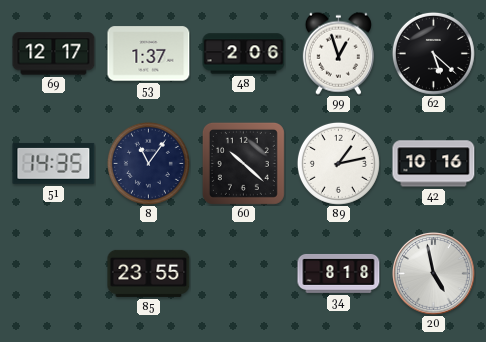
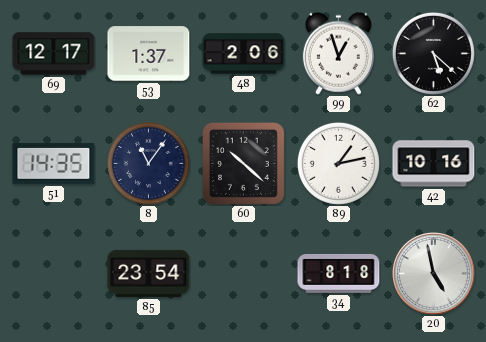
85: 23:55 -> 23:54 (149, 273)
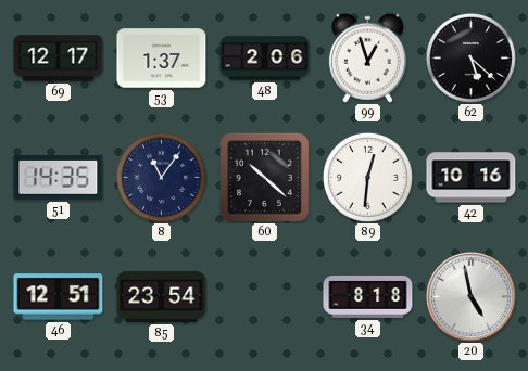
89: 1:13 -> 12:31 (367, 177)
46: none -> 12:51 (59, 297)
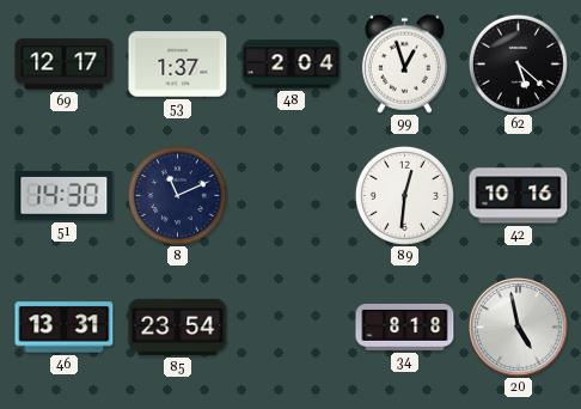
48: 2:06 -> 2:04 (292, 65)
51: 14:35 -> 14:30 (65, 196)
8: 11:06 -> 11:11 (177, 195)
60: 10:22 -> none (264, 177)
46: 12:51 -> 13:31 (65, 328)
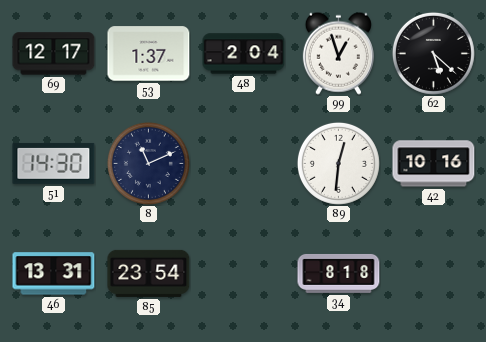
20: 4:58 -> none (519, 328)
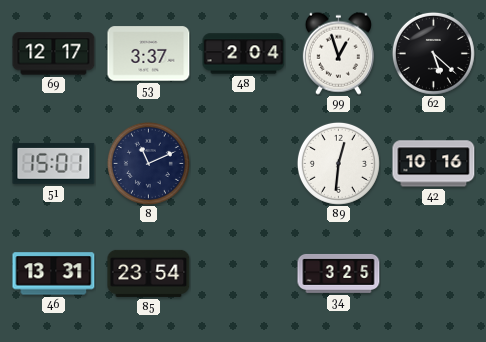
53: 1:37 -> 3:37 (149, 54)
51: 14:30 -> 15:01 (54, 164)
34: 8:18 -> 3:25 (339, 274)
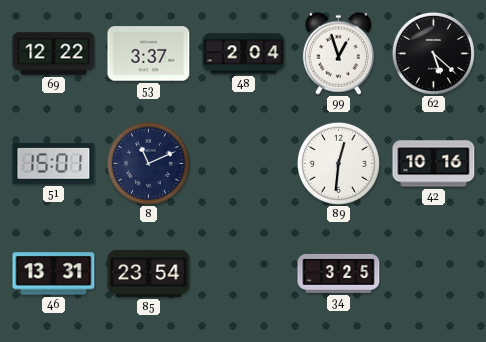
69: 12:17 -> 12:22 (54, 54)
